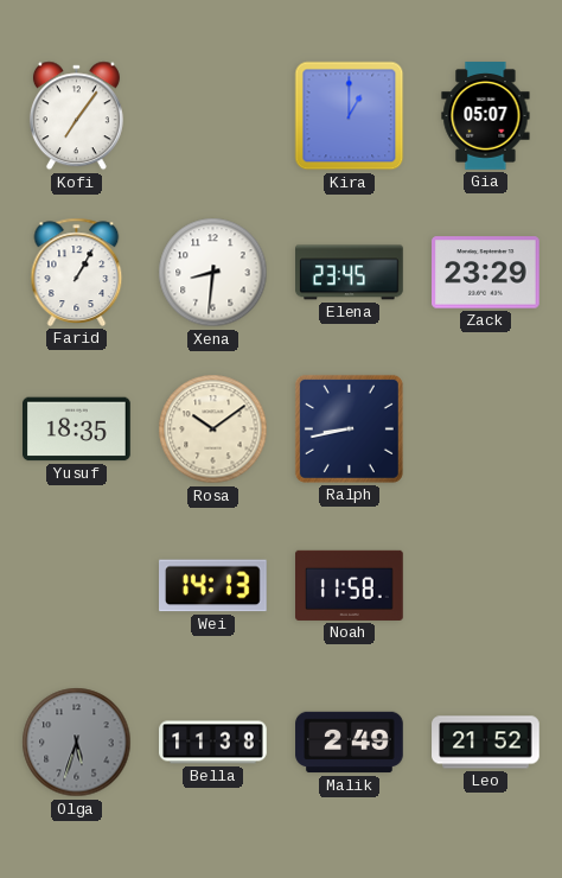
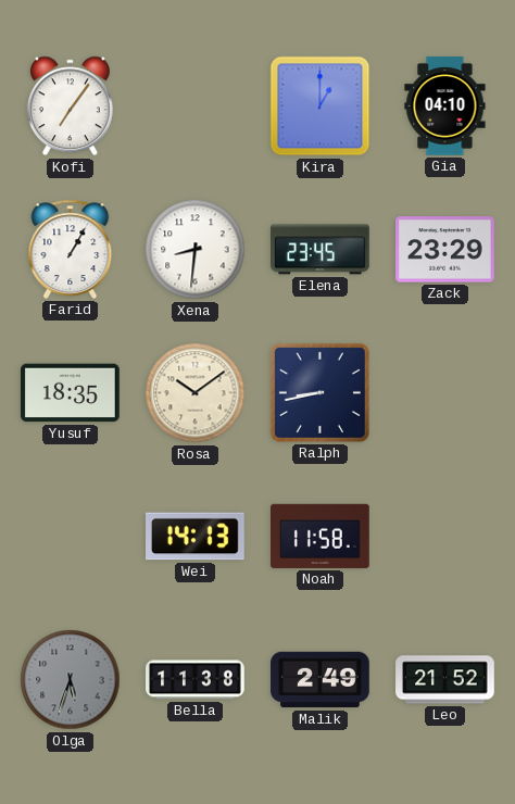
Gia: 05:07 -> 04:10 (445, 106)
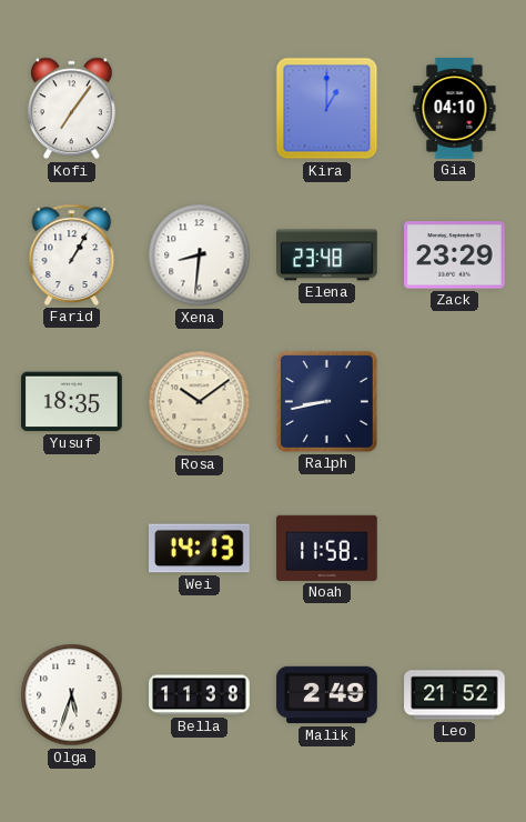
Elena: 23:45 -> 23:48 (327, 255)
Olga dial: grey -> white (72, 695)
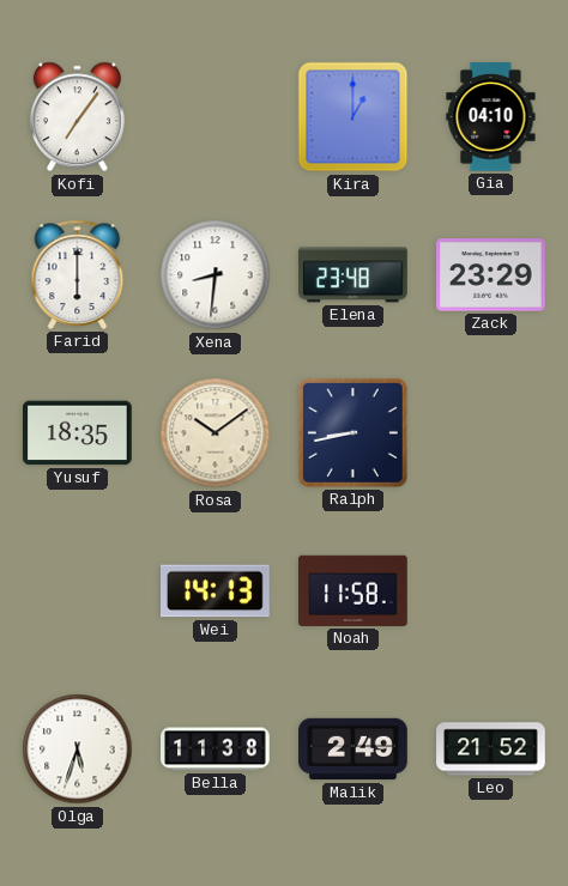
Farid: 1:05 -> 6:00 (78, 274)
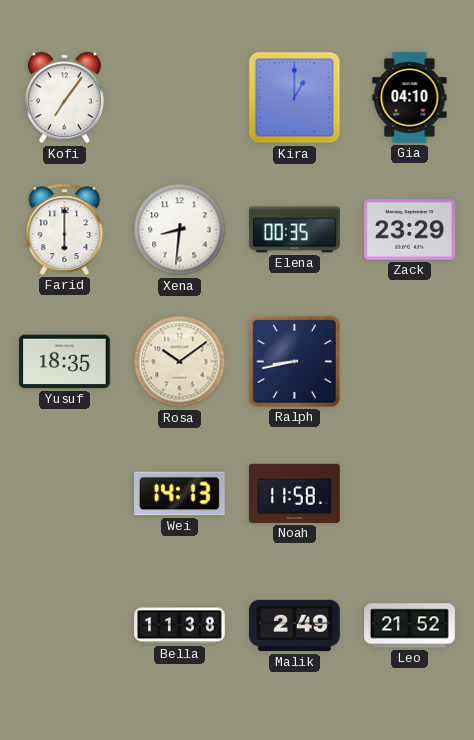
Elena: 23:48 -> 00:35 (295, 230)
Olga: 5:33 -> none (78, 750)
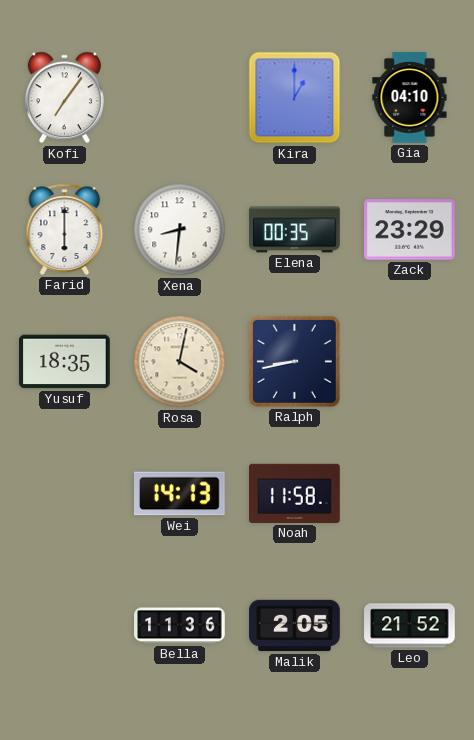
Rosa: 10:09 -> 4:02 (180, 362)
Bella: 11:38 -> 11:36 (180, 626)
Malik: 2:49 -> 2:05 (295, 626)
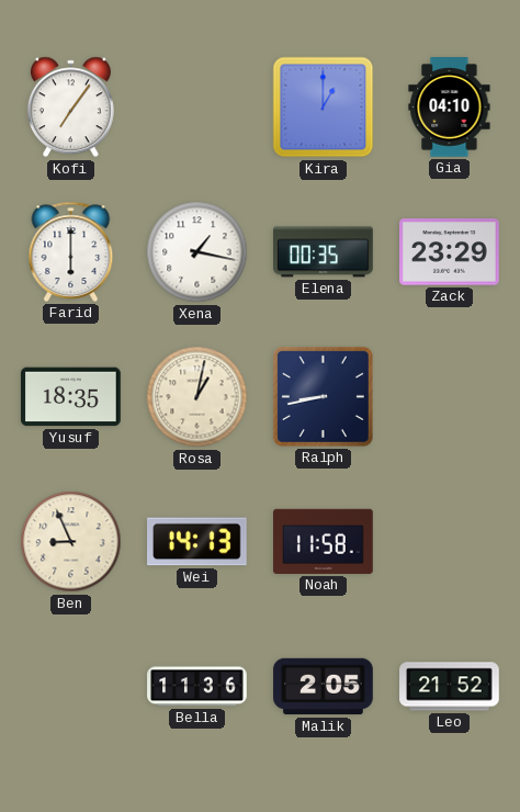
Xena: 8:31 -> 1:17 (197, 252)
Rosa: 4:02 -> 1:02 (197, 397)
Ben: none -> 8:56 (71, 542)
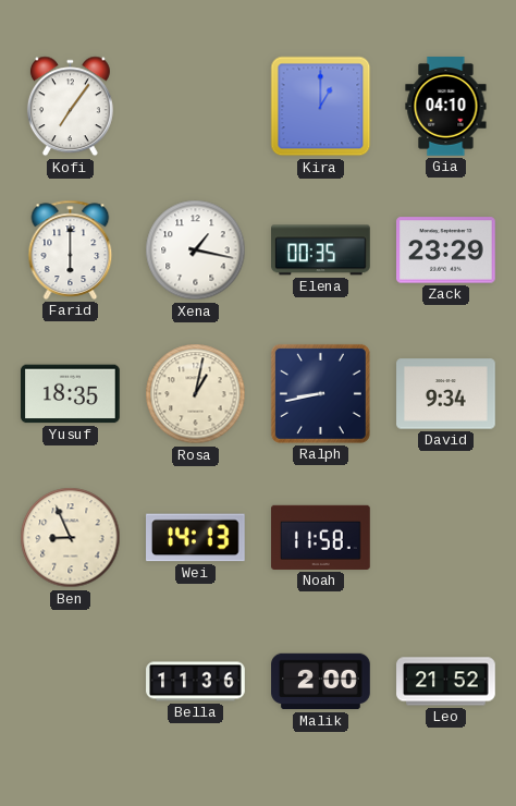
David: none -> 9:34 (446, 394)
Malik: 2:05 -> 2:00 (321, 682)
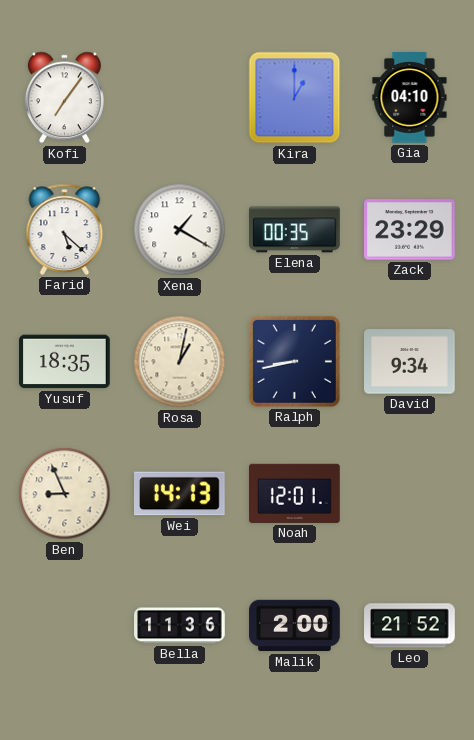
Farid: 6:00 -> 5:22 (65, 229)
Xena: 1:17 -> 1:20 (180, 230)
Noah: 11:58 -> 12:01 (295, 493)
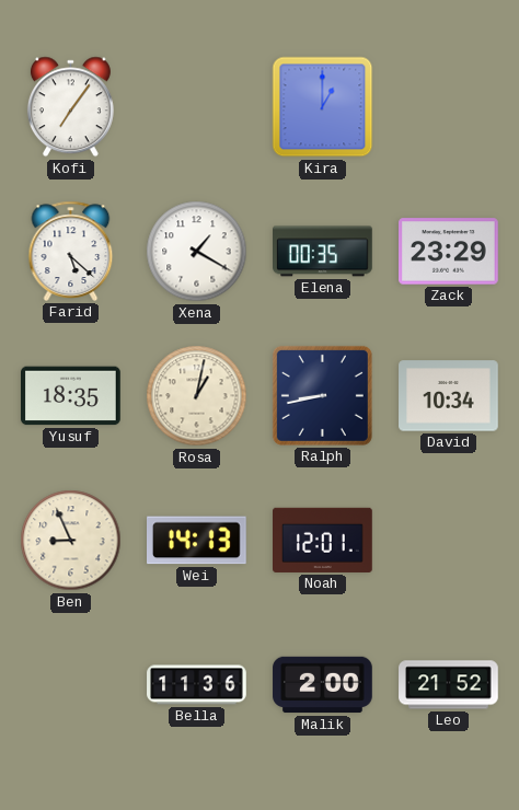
Gia: 04:10 -> none (410, 98)
David: 9:34 -> 10:34 (449, 396)
